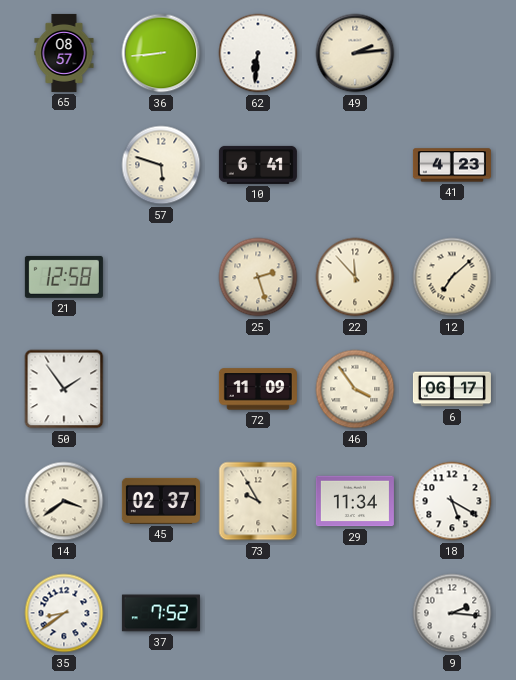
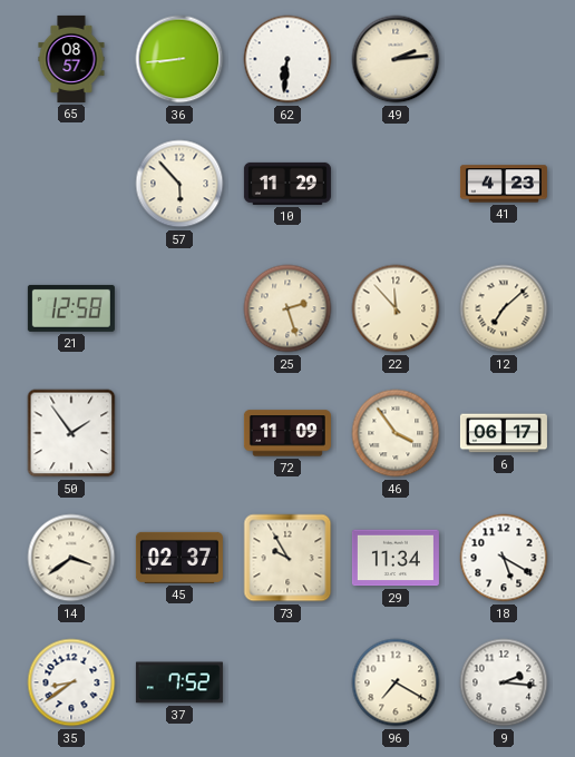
57: 5:48 -> 5:53 (179, 184)
10: 6:41 -> 11:29 (287, 184)
96: none -> 7:20 (396, 682)
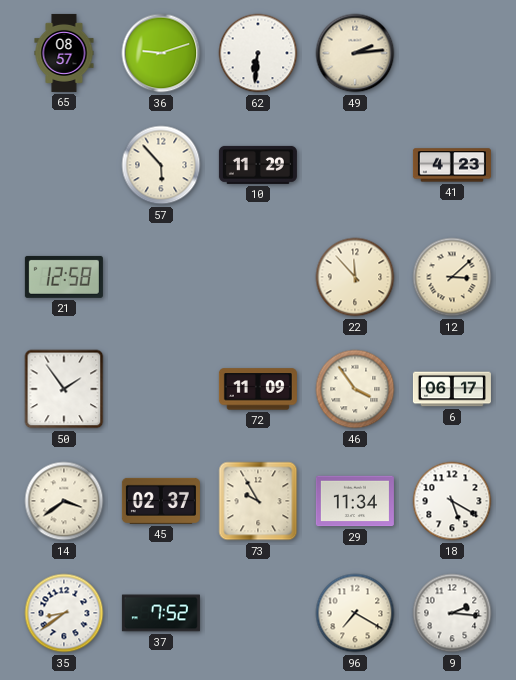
36: 8:44 -> 9:12 (161, 53)
25: 2:27 -> none (287, 308)
12: 7:08 -> 3:08 (452, 277)
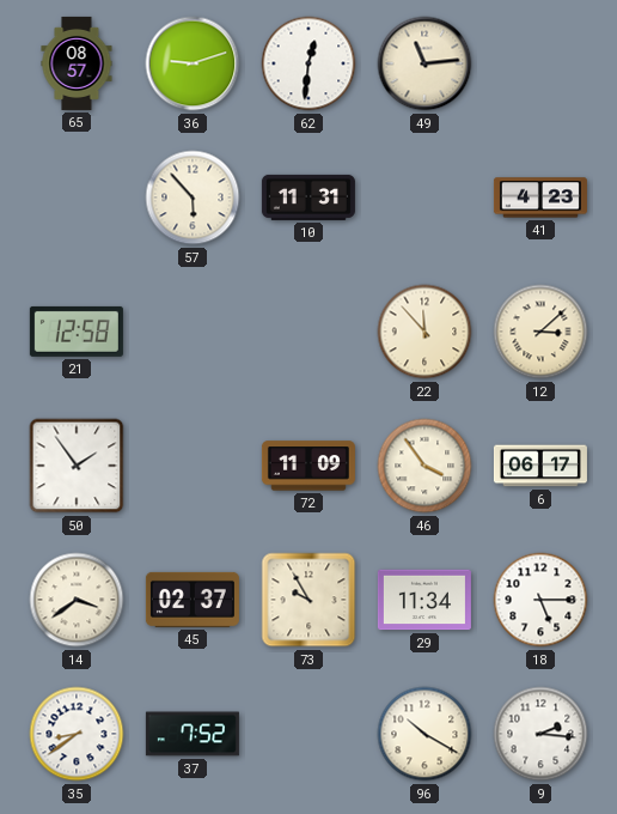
62: 6:31 -> 12:31 (308, 63)
49: 2:14 -> 11:14 (424, 63)
10: 11:29 -> 11:31 (308, 198)
18: 5:20 -> 5:15 (540, 600)
96: 7:20 -> 10:20 (424, 734)
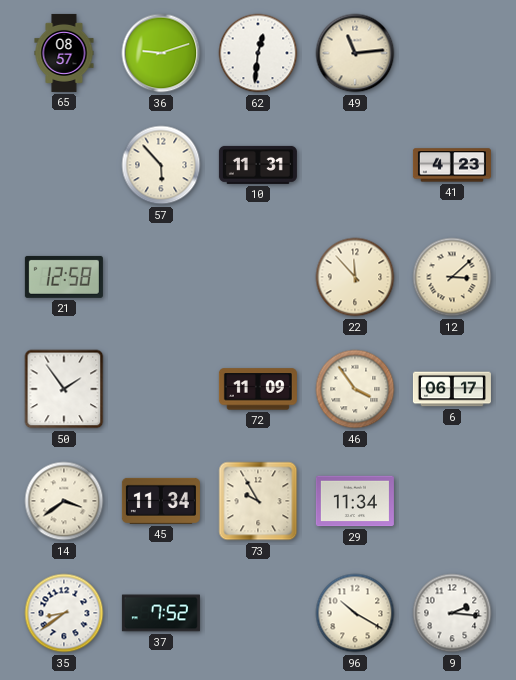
45: 02:37 -> 11:34 (161, 501)
18: 5:15 -> none (540, 600)
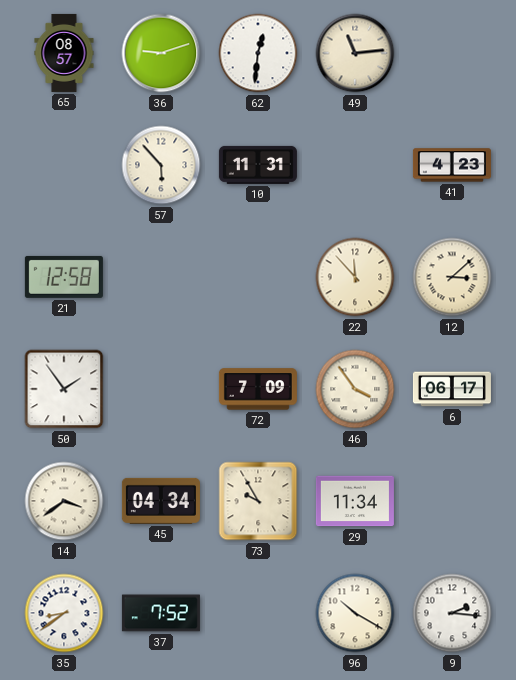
72: 11:09 -> 7:09 (258, 389)
45: 11:34 -> 04:34 (161, 501)
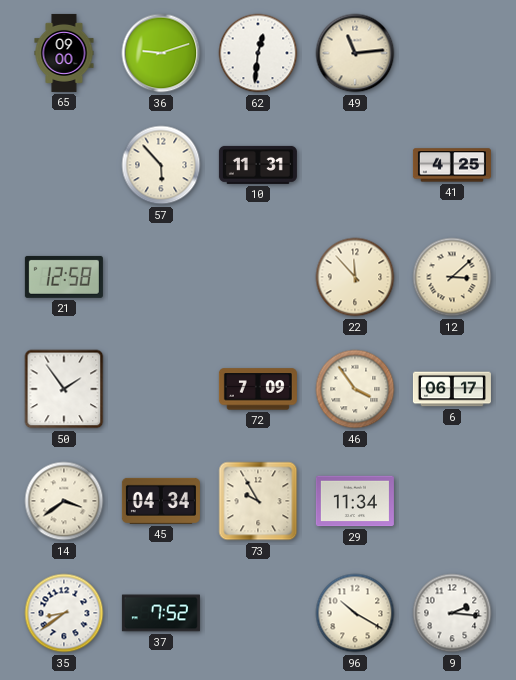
65: 08:57 -> 09:00 (64, 53)
41: 4:23 -> 4:25 (452, 165)
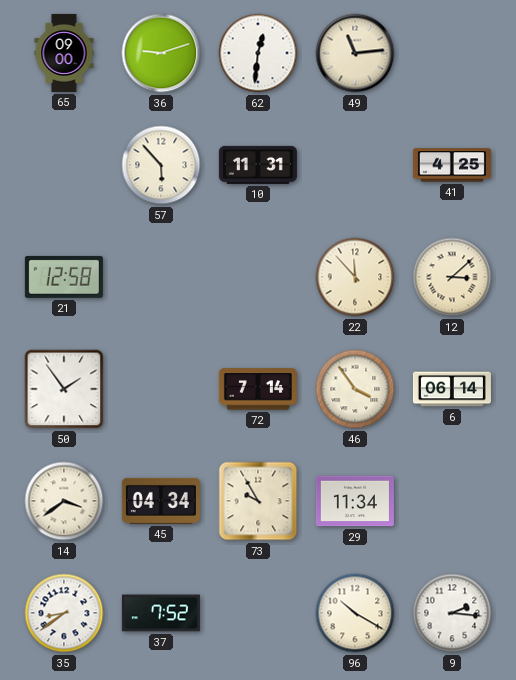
72: 7:09 -> 7:14 (258, 389)
6: 06:17 -> 06:14 (452, 389)
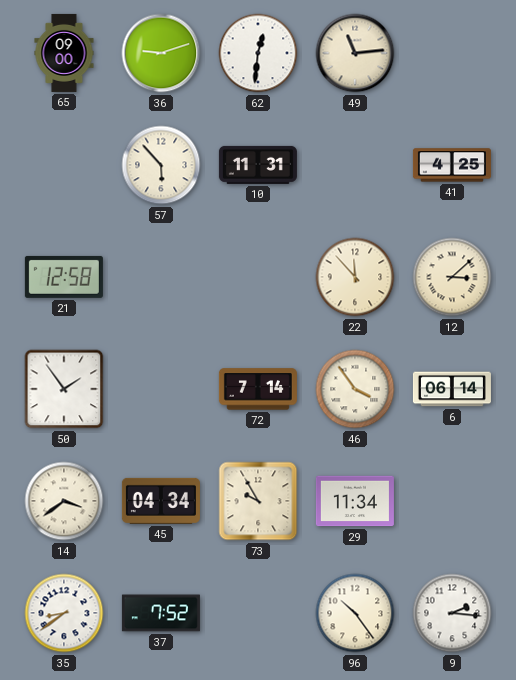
96: 10:20 -> 10:24 (355, 613)
